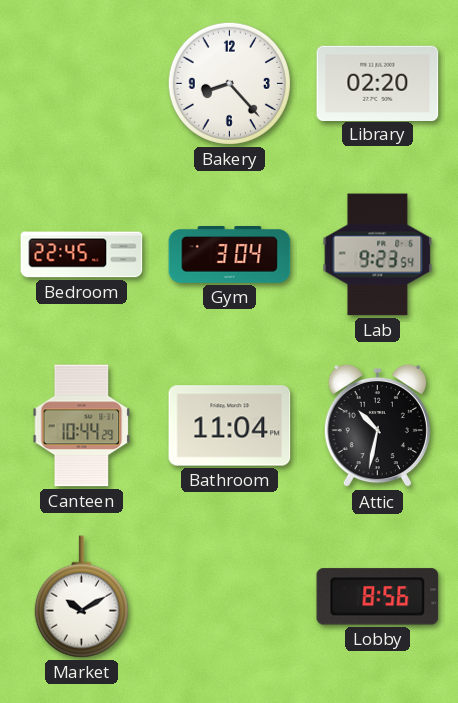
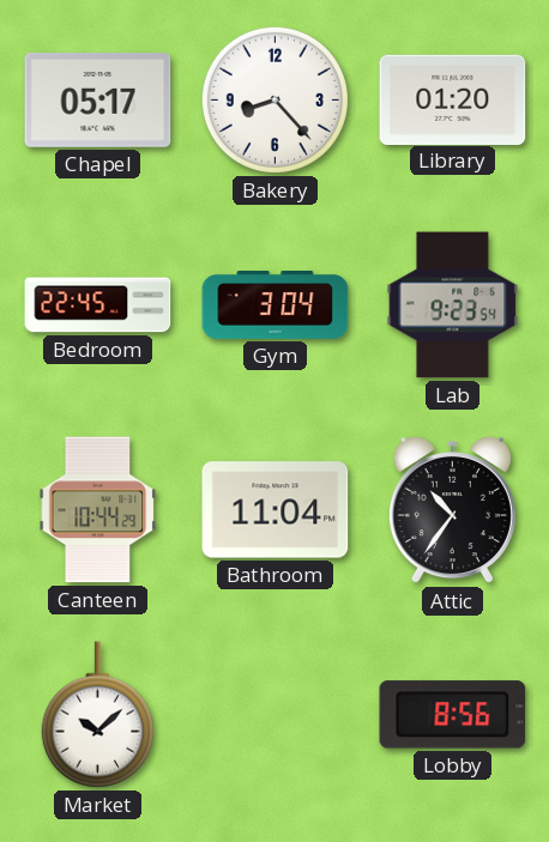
Chapel: none -> 05:17 (98, 99)
Library: 02:20 -> 01:20 (453, 99)
Attic: 10:32 -> 10:36 (452, 510)
Market: 10:10 -> 10:08 (97, 715)
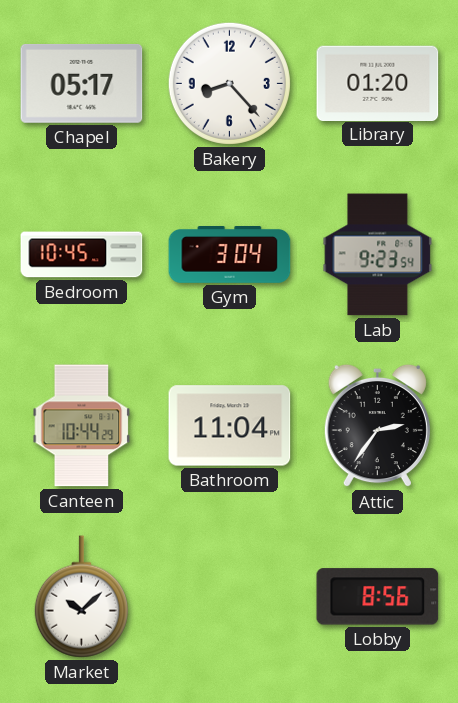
Bedroom: 22:45 -> 10:45 (82, 255)
Attic: 10:36 -> 2:36 (377, 426)
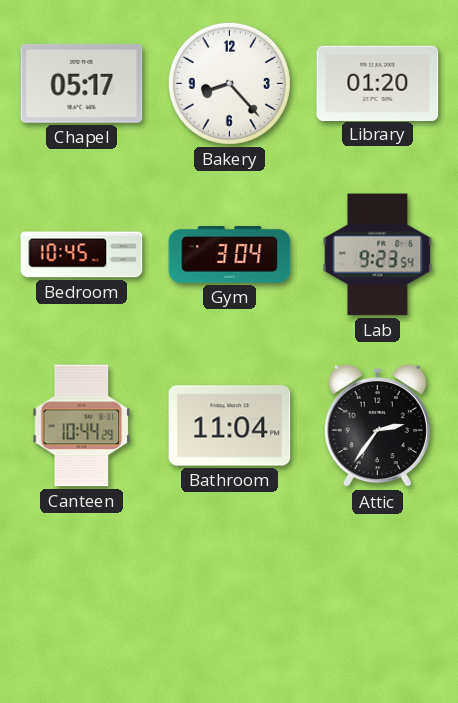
Market: 10:08 -> none (81, 597)
Lobby: 8:56 -> none (378, 597)
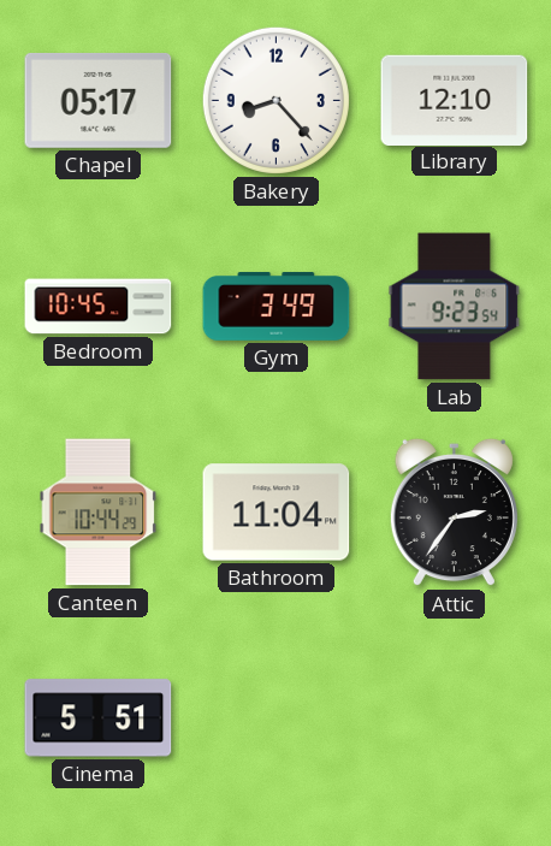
Library: 01:20 -> 12:10 (455, 100)
Gym: 3:04 -> 3:49 (277, 307)
Cinema: none -> 5:51 (99, 718)
